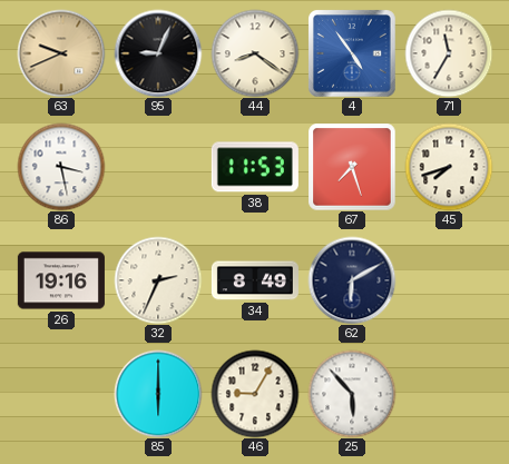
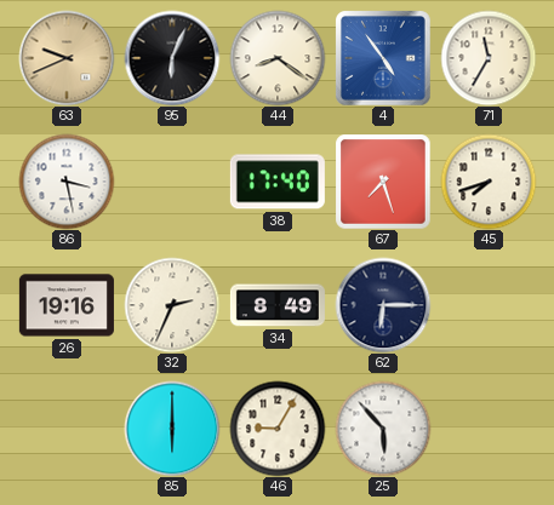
95: 9:04 -> 6:04 (172, 58)
38: 11:53 -> 17:40 (278, 182)
62: 6:10 -> 6:15 (383, 305)
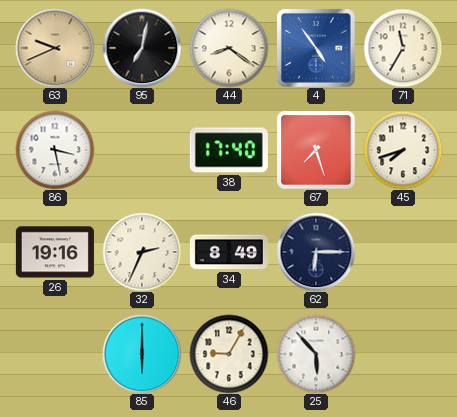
95: 6:04 -> 7:02 (142, 48)
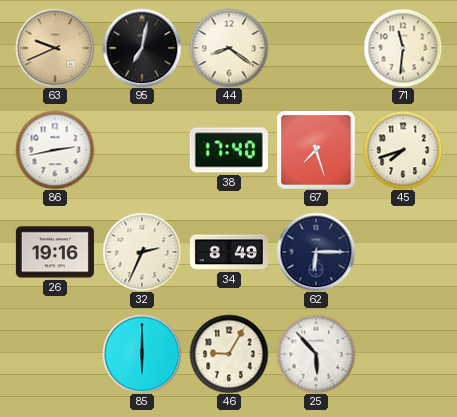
4: 4:54 -> none (316, 48)
71: 11:35 -> 11:31 (403, 48)
86: 3:28 -> 2:43 (55, 150)
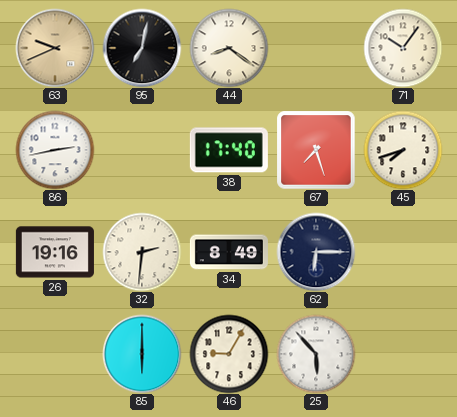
71: 11:31 -> 10:06 (403, 48)
32: 2:34 -> 2:31 (142, 252)
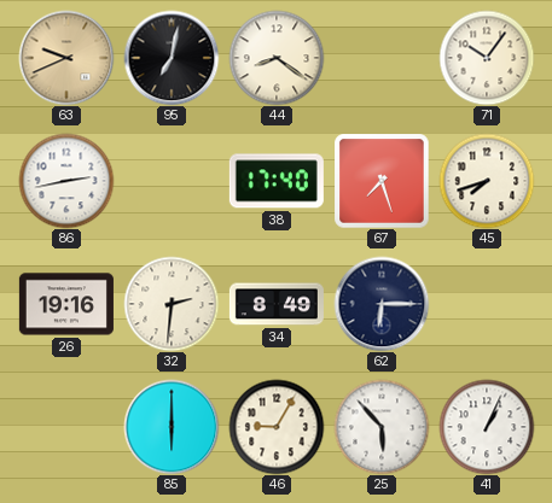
41: none -> 1:04 (487, 427)
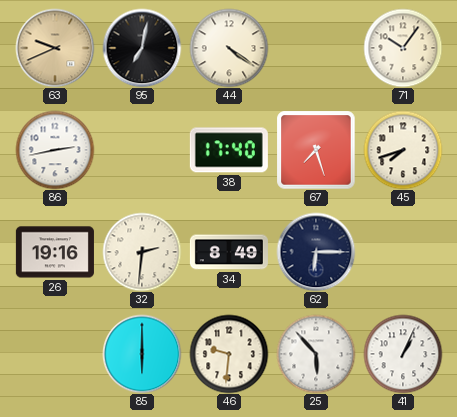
44: 8:21 -> 4:21 (229, 48)
46: 9:05 -> 9:31 (229, 354)
